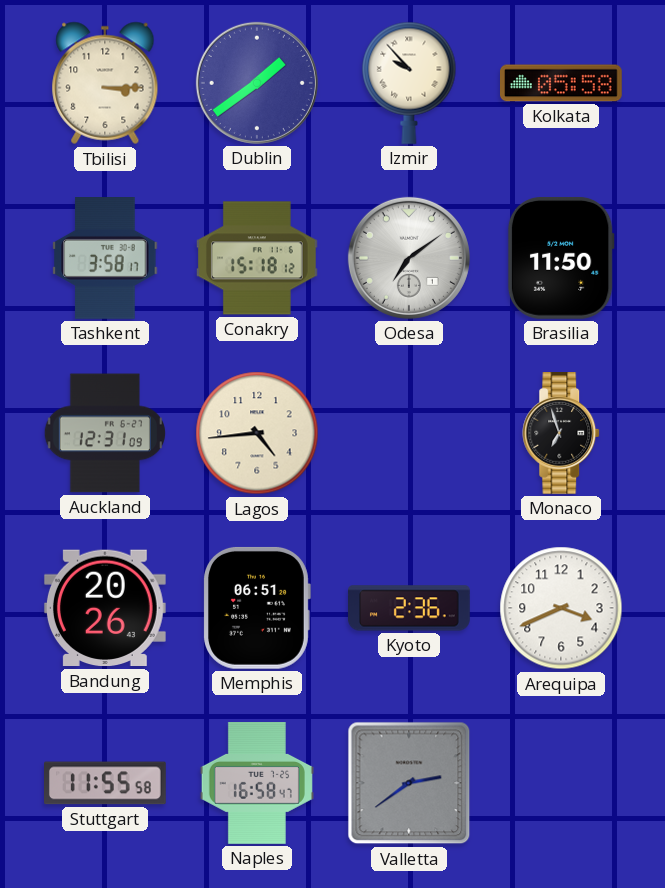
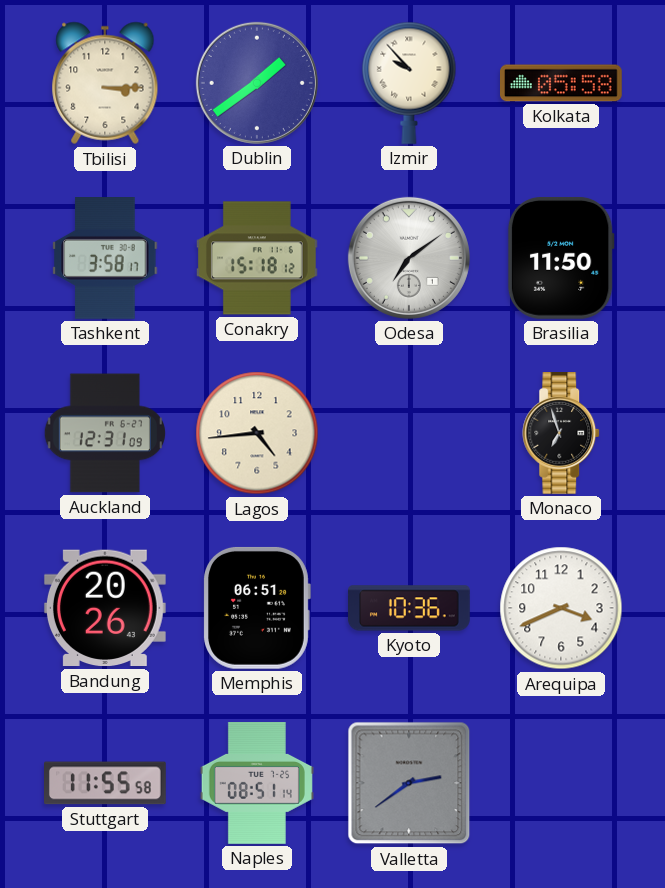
Kyoto: 2:36 -> 10:36 (410, 608)
Naples: 16:58 -> 08:51 (257, 784)
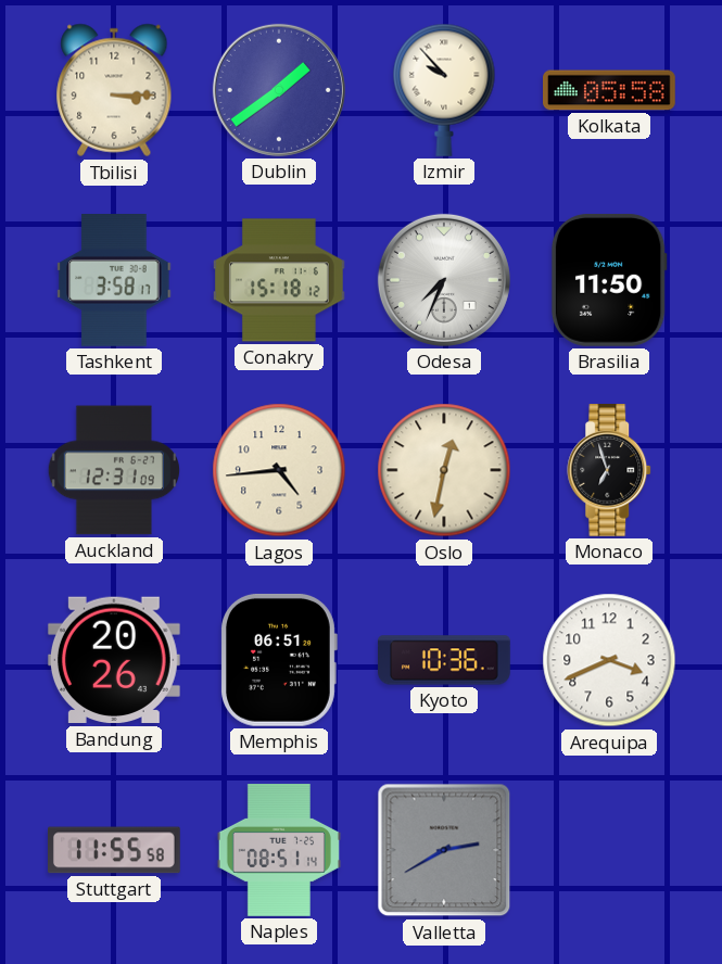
Odesa: 7:09 -> 7:34 (444, 280)
Oslo: none -> 12:32 (444, 470)
Valletta: 2:39 -> 2:40 (444, 850)
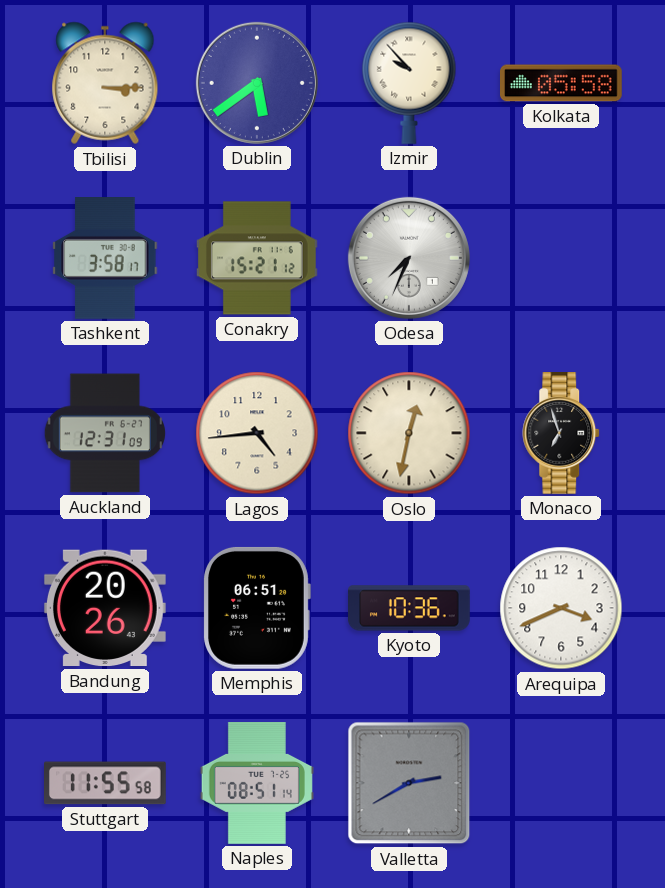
Dublin: 1:39 -> 5:39 (257, 83)
Conakry: 15:18 -> 15:21 (258, 258)
Brasilia: 11:50 -> none (609, 280)
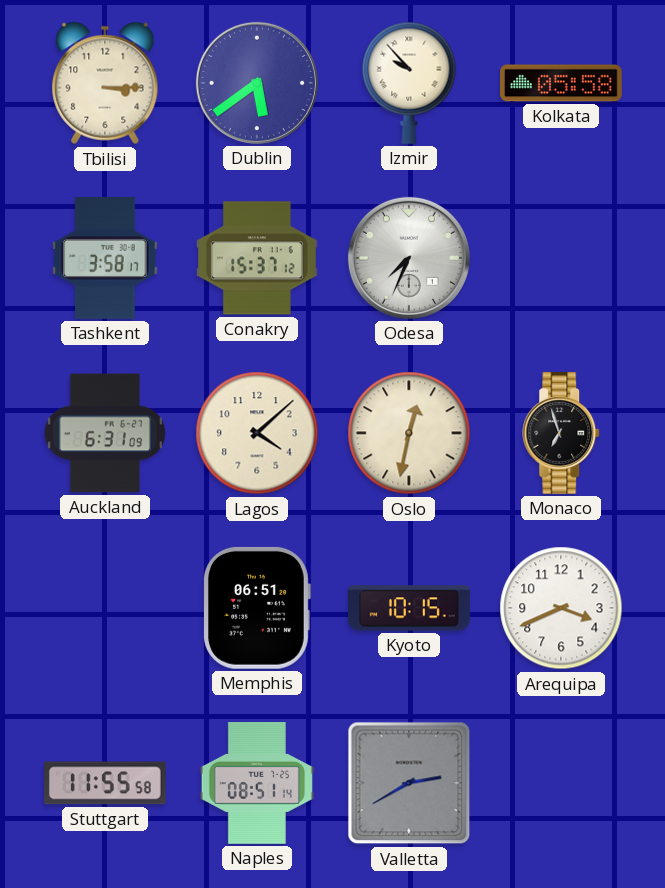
Conakry: 15:21 -> 15:37 (258, 258)
Auckland: 12:31 -> 6:31 (105, 433)
Lagos: 4:44 -> 4:08 (257, 433)
Bandung: 20:26 -> none (105, 608)
Kyoto: 10:36 -> 10:15 (410, 608)
